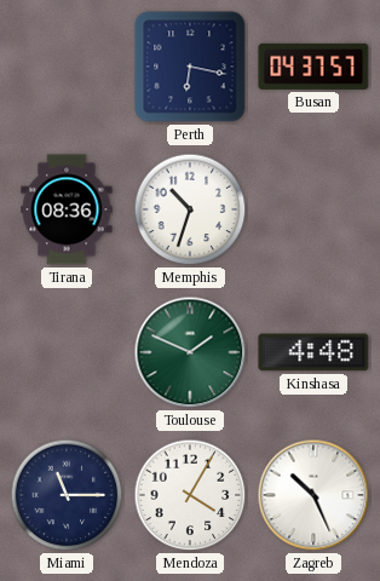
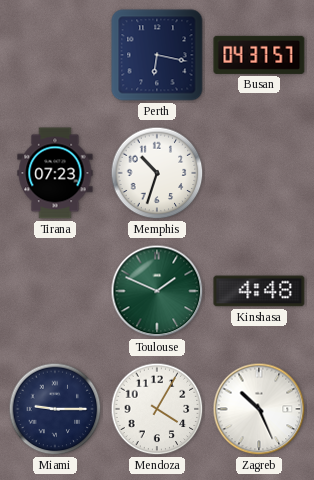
Tirana: 08:36 -> 07:23 (55, 173)
Miami: 11:15 -> 9:15 (55, 409)
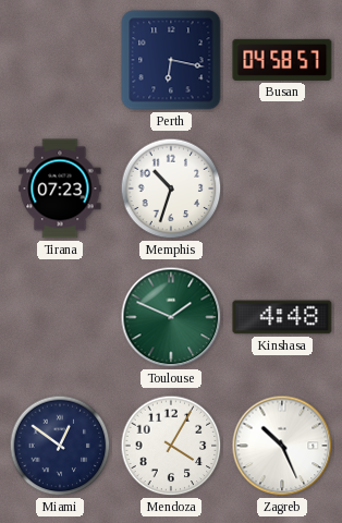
Busan: 04:37 -> 04:58 (282, 60)
Miami: 9:15 -> 12:51 (60, 446)
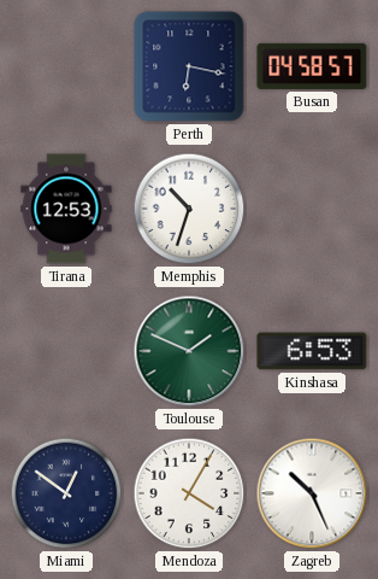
Tirana: 07:23 -> 12:53 (66, 209)
Kinshasa: 4:48 -> 6:53 (312, 351)
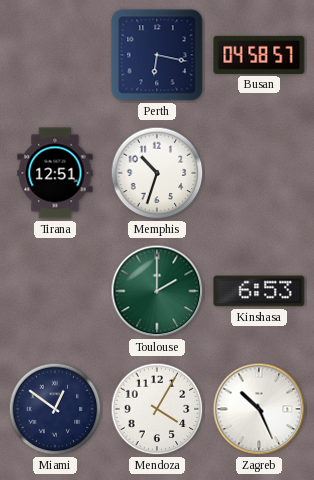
Tirana: 12:53 -> 12:51 (55, 173)
Toulouse: 1:49 -> 2:00 (157, 291)
